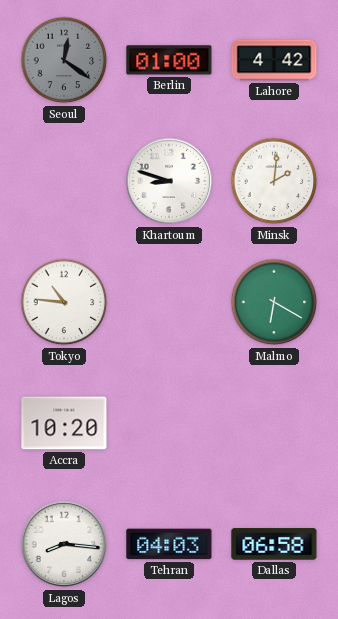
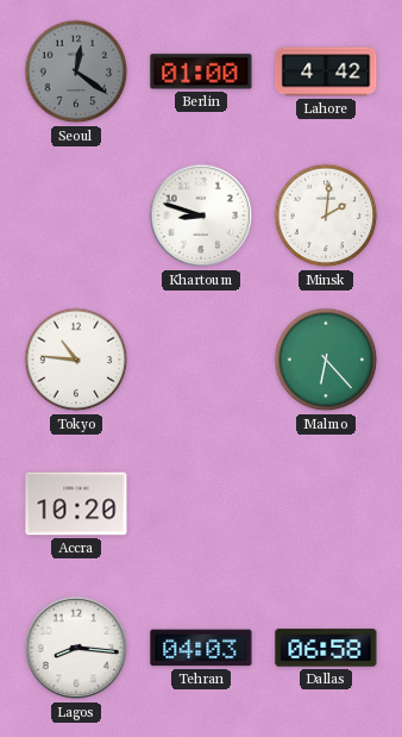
Malmo: 6:20 -> 6:23 (326, 360)
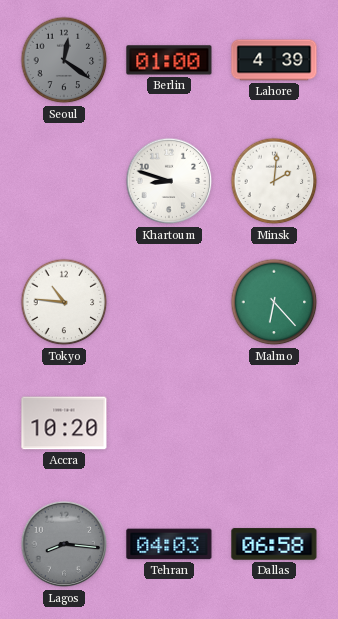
Lahore: 4:42 -> 4:39 (274, 60)
Lagos dial: white -> grey (64, 544)
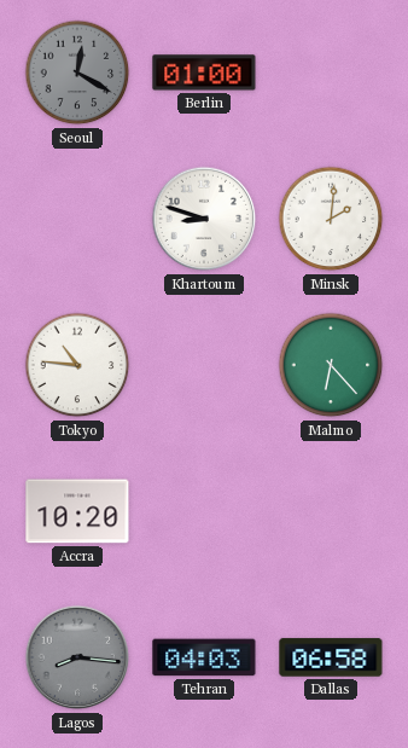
Seoul: 12:21 -> 12:20 (77, 73)
Lahore: 4:39 -> none (274, 60)
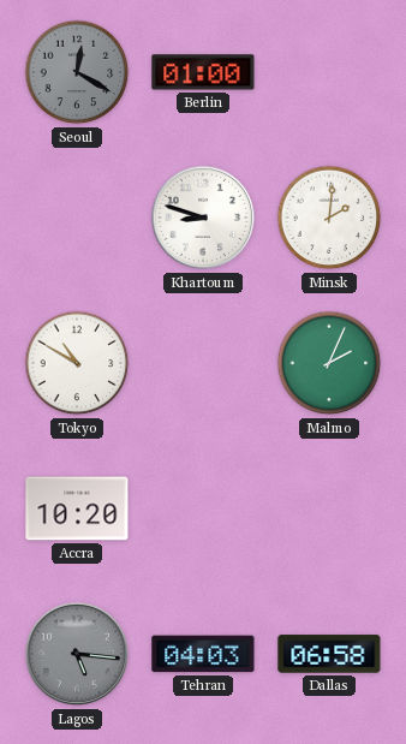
Tokyo: 10:46 -> 10:50 (77, 363)
Malmo: 6:23 -> 2:04 (329, 363)
Lagos: 8:16 -> 5:16 (77, 654)
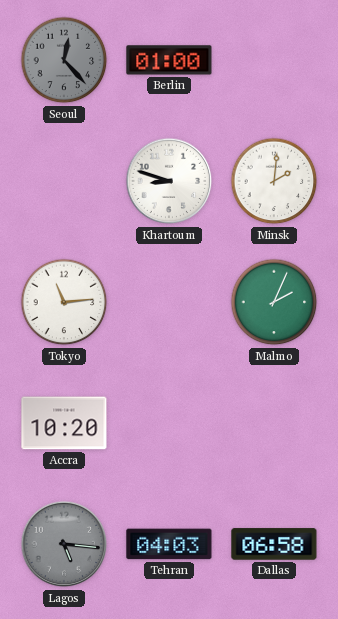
Seoul: 12:20 -> 12:23 (64, 60)
Tokyo: 10:50 -> 11:14 (64, 302)
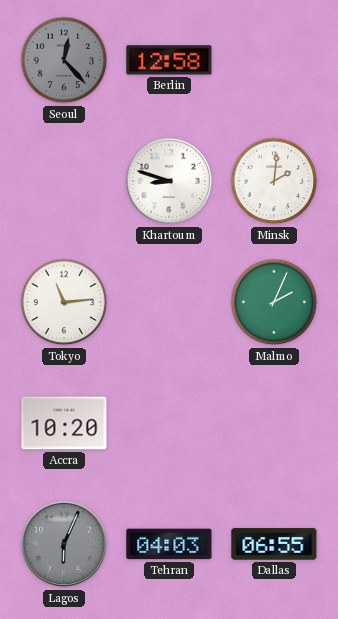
Berlin: 01:00 -> 12:58 (169, 60)
Lagos: 5:16 -> 6:04 (64, 544)
Dallas: 06:58 -> 06:55 (274, 544)
